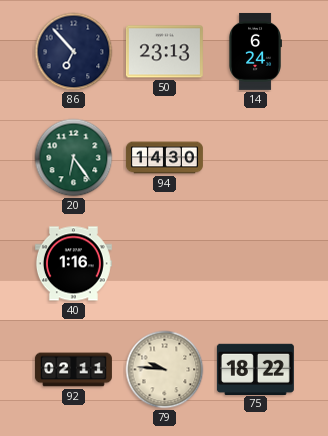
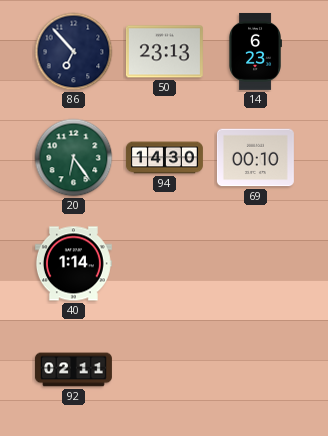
14: 6:24 -> 6:23 (255, 51)
69: none -> 00:10 (255, 158)
40: 1:16 -> 1:14 (73, 264)
79: 9:46 -> none (165, 370)
75: 18:22 -> none (255, 369)
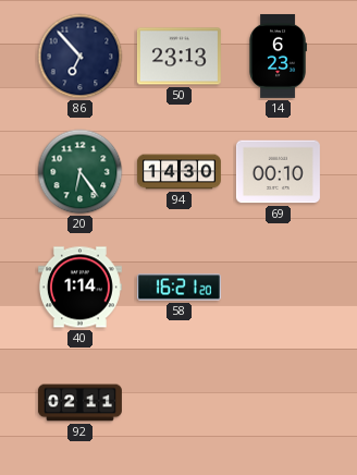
58: none -> 16:21 (178, 288)
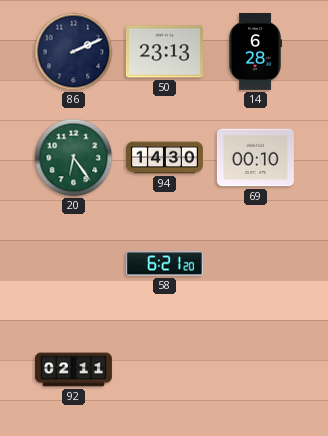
86: 6:53 -> 2:11 (74, 52)
14: 6:23 -> 6:28 (255, 51)
40: 1:14 -> none (79, 288)
58: 16:21 -> 6:21 (164, 264)
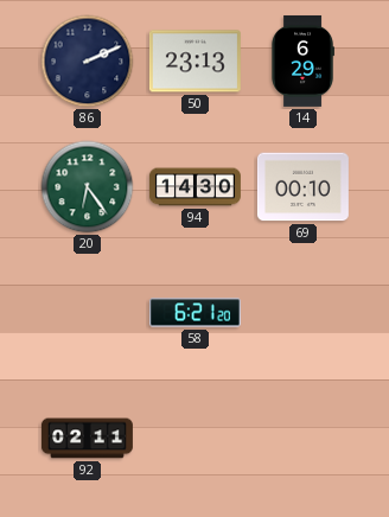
14: 6:28 -> 6:29 (302, 60)
